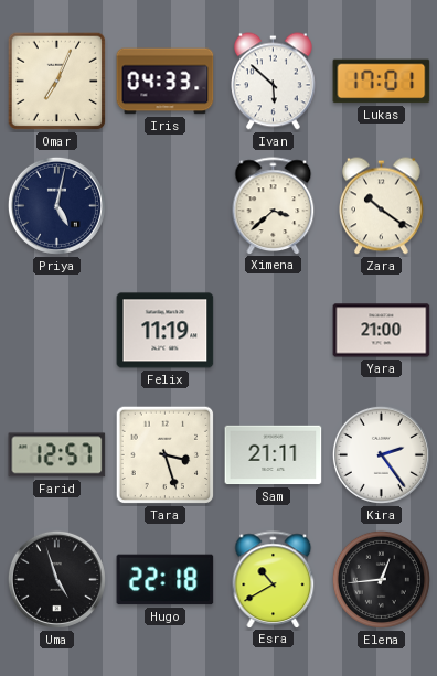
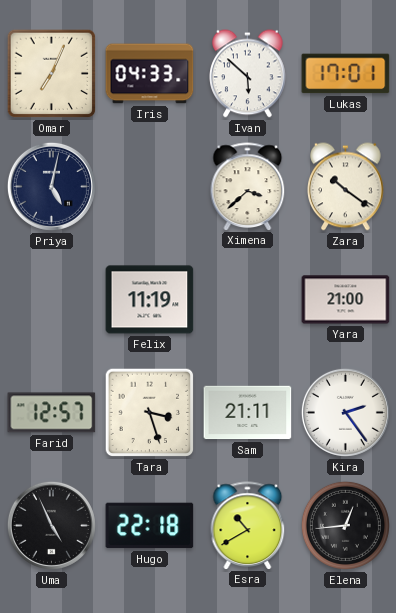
Uma: 4:57 -> 4:56 (51, 525)
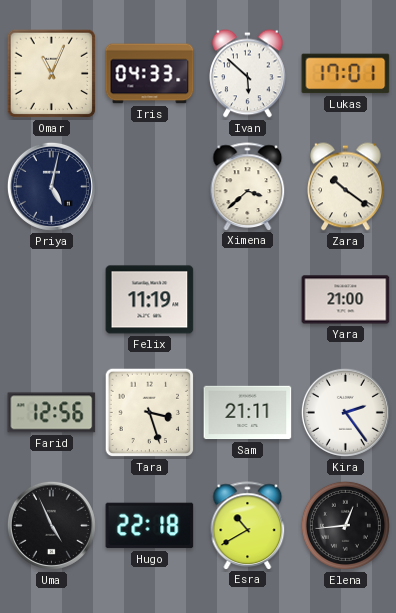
Omar: 7:04 -> 11:04 (52, 74)
Farid: 12:57 -> 12:56 (52, 413)
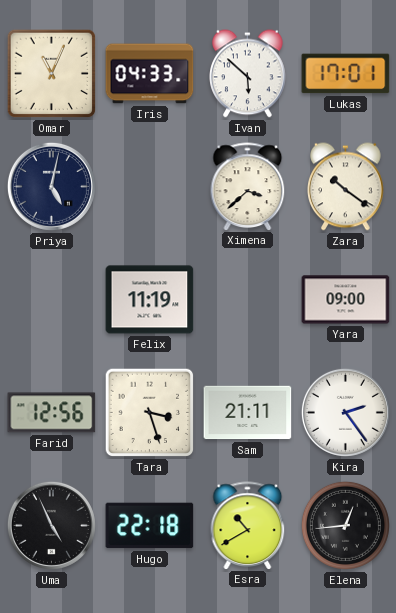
Yara: 21:00 -> 09:00 (346, 300)
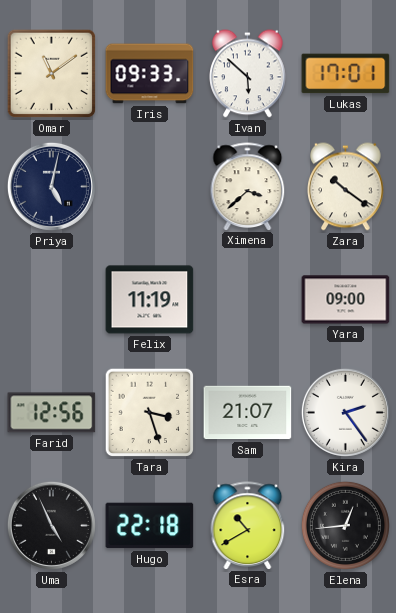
Omar: 11:04 -> 11:09 (52, 74)
Iris: 04:33 -> 09:33 (150, 74)
Sam: 21:11 -> 21:07 (248, 413)
